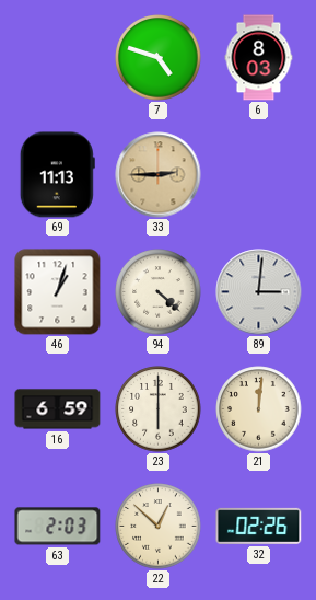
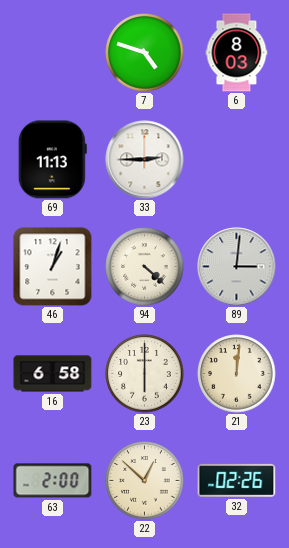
33 dial: champagne -> white (145, 160)
16: 6:59 -> 6:58 (53, 374)
63: 2:03 -> 2:00 (53, 481)
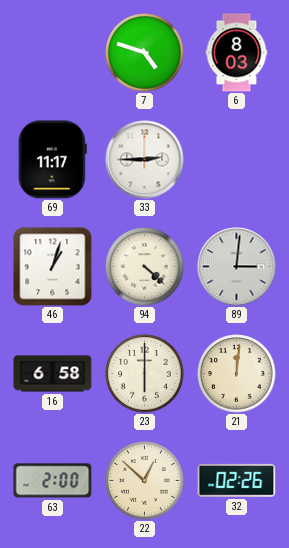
69: 11:13 -> 11:17 (52, 160)
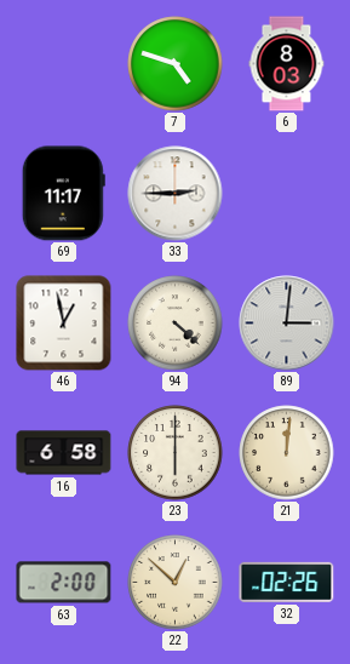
46: 1:03 -> 12:58 (64, 324)
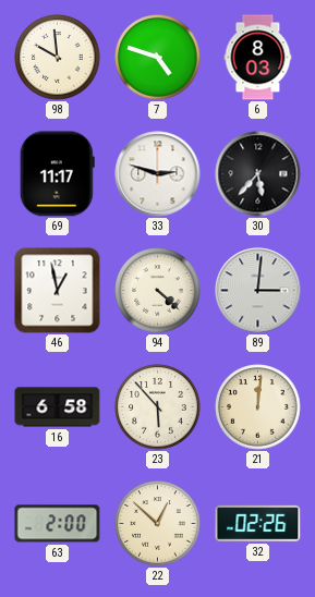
98: none -> 9:59 (58, 58)
33: 2:45 -> 2:48 (158, 174)
30: none -> 5:37 (258, 174)
23: 6:00 -> 5:53 (158, 407)
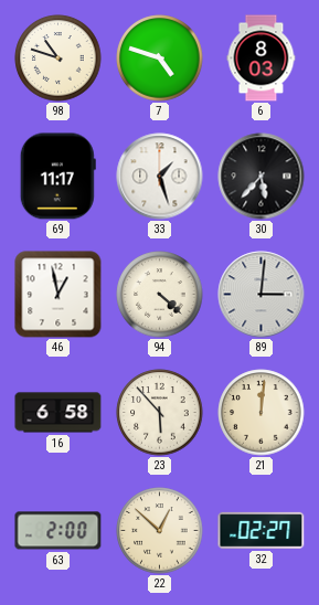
98: 9:59 -> 10:48 (59, 59)
33: 2:48 -> 1:27 (160, 177)
32: 02:26 -> 02:27 (262, 530)
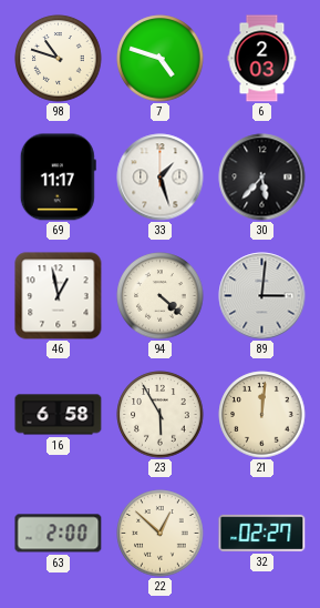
6: 8:03 -> 2:03 (262, 59)
23: 5:53 -> 5:55 (161, 415)
